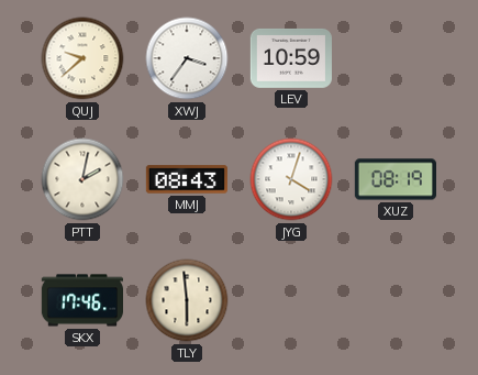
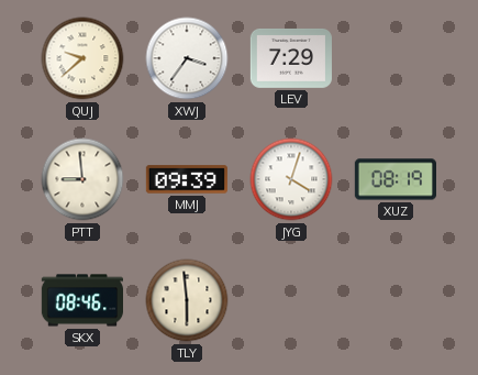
LEV: 10:59 -> 7:29 (291, 58)
PTT: 2:02 -> 8:59 (82, 179)
MMJ: 08:43 -> 09:39 (187, 179)
SKX: 17:46 -> 08:46 (81, 300)
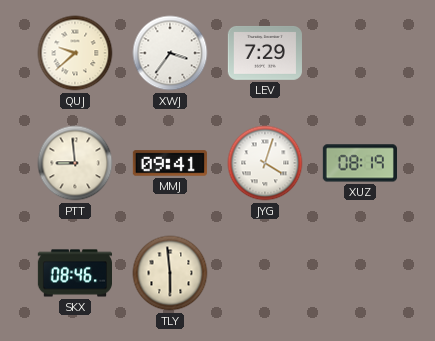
MMJ: 09:39 -> 09:41 (170, 163)
